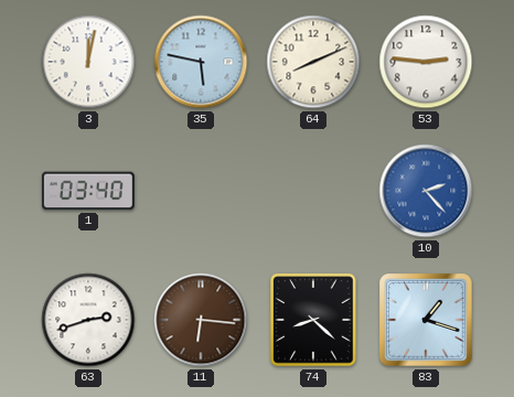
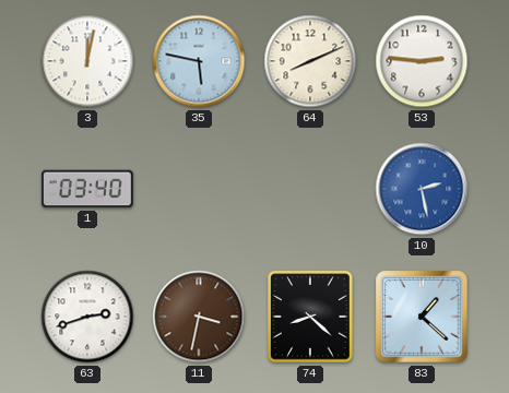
10: 2:23 -> 2:28 (422, 189)
11: 6:16 -> 3:32 (199, 317)
83: 1:18 -> 1:22 (422, 317)
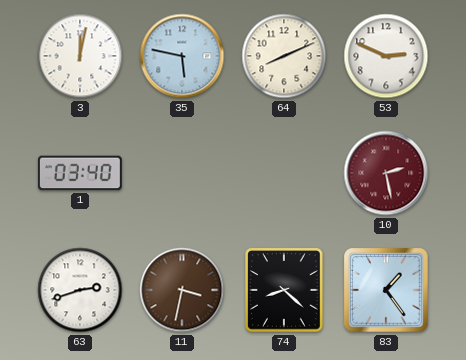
53: 2:46 -> 2:49 (386, 56)
10 dial: blue -> burgundy (386, 173)
83: 1:22 -> 1:24 (386, 290)
